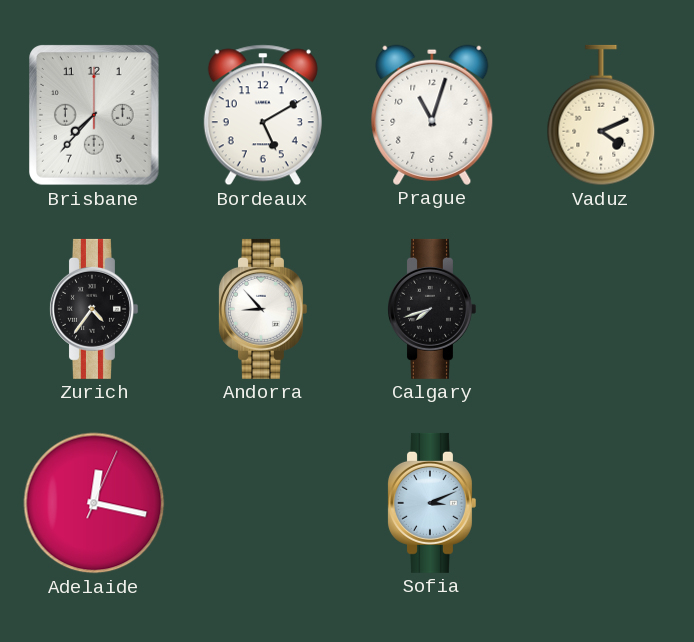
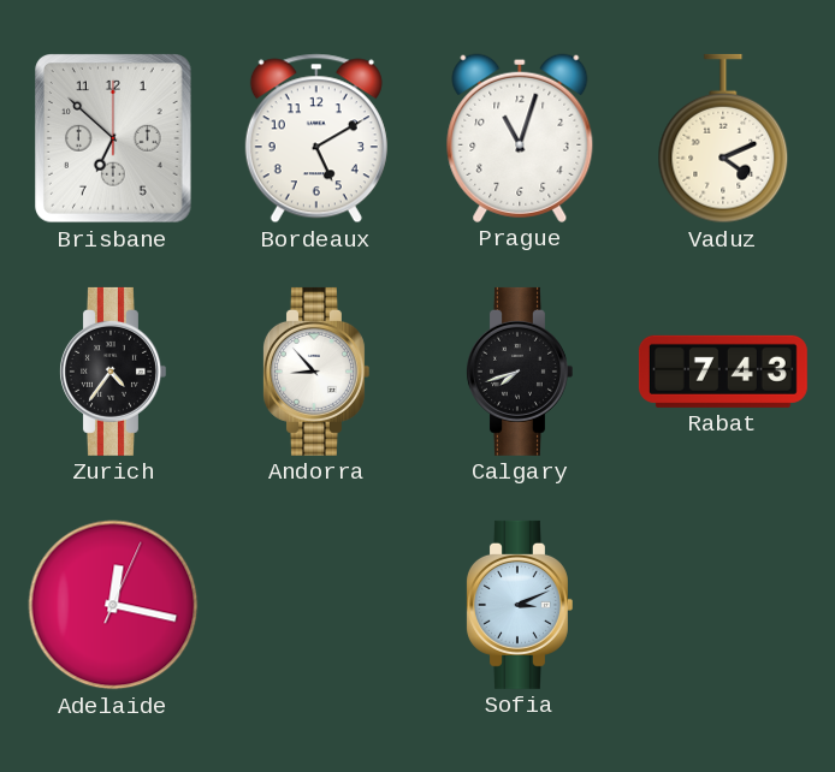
Brisbane: 7:37 -> 6:52 (114, 139)
Rabat: none -> 7:43 (723, 372)
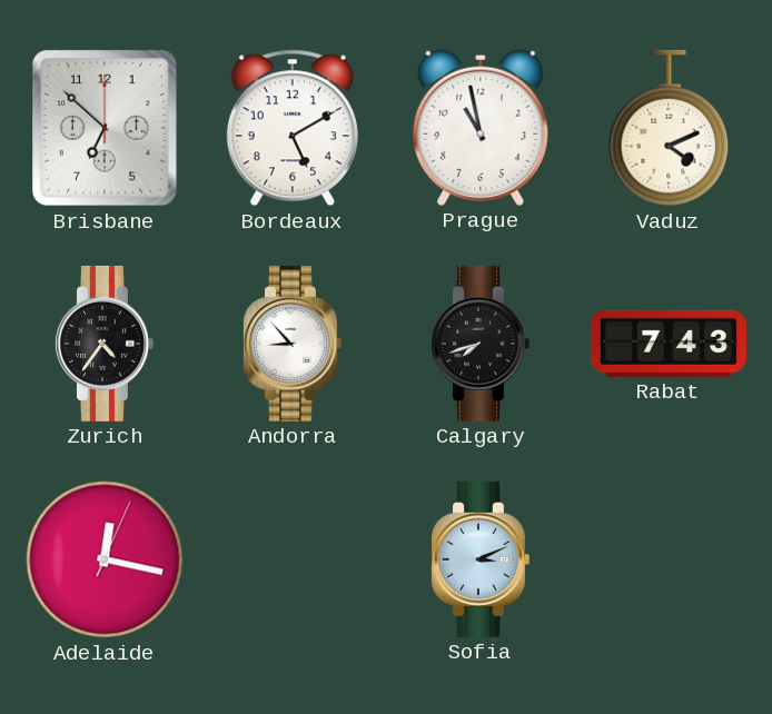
Prague: 11:03 -> 10:58 (481, 128)
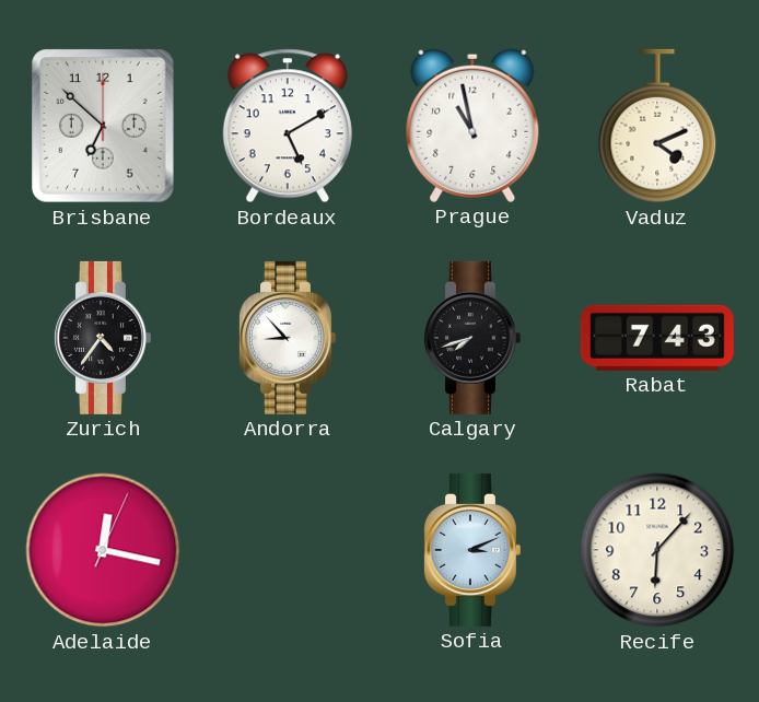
Recife: none -> 6:07 (657, 550)
